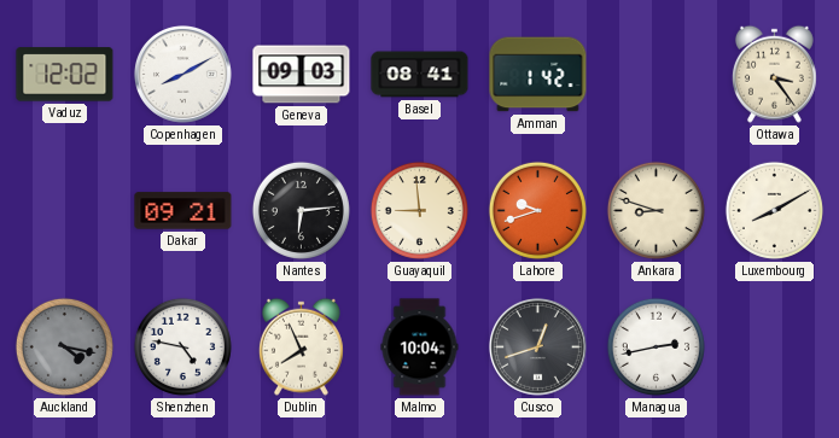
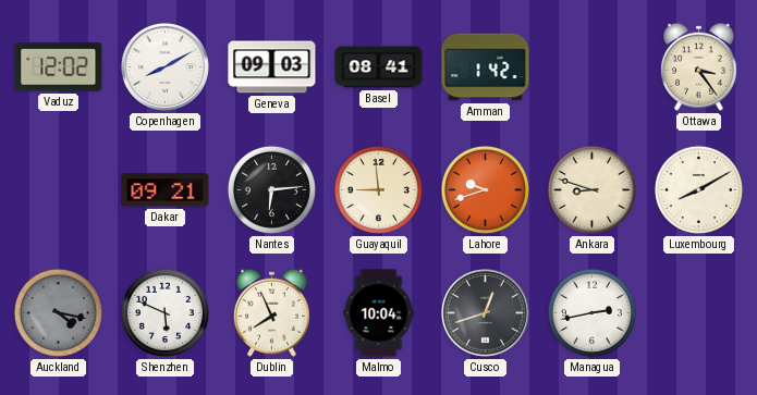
Shenzhen: 4:47 -> 5:49 (164, 312)
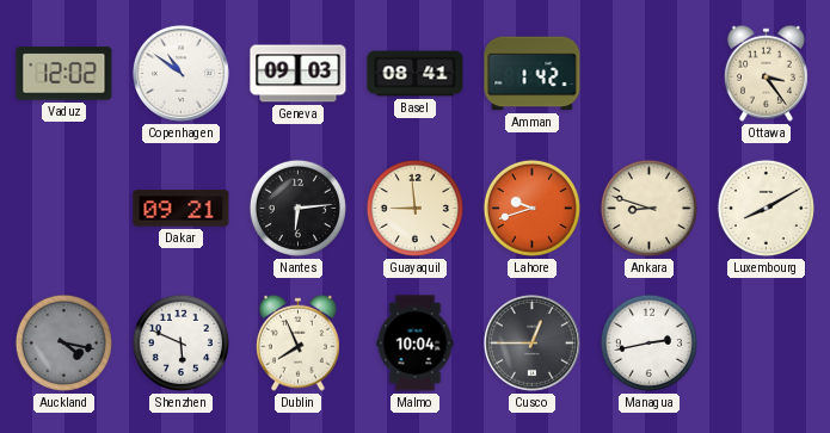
Copenhagen: 8:10 -> 10:51 (180, 73)
Cusco: 12:42 -> 12:45 (531, 342)
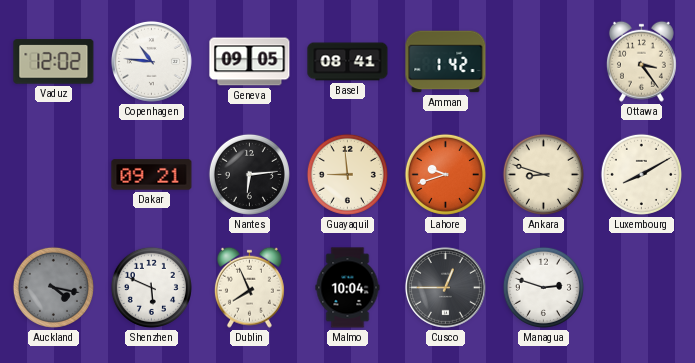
Copenhagen: 10:51 -> 10:46 (151, 61)
Geneva: 09:03 -> 09:05 (250, 62)
Managua: 2:43 -> 2:48 (543, 287)
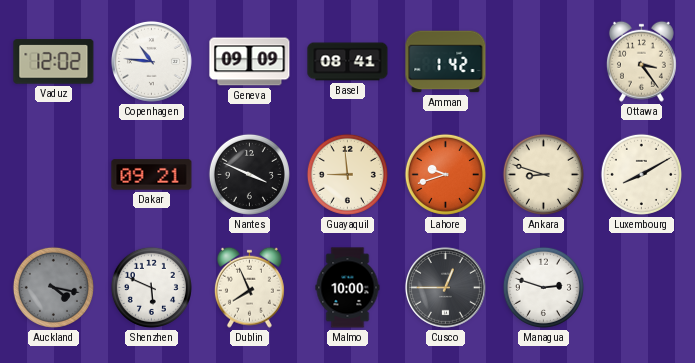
Geneva: 09:05 -> 09:09 (250, 62)
Nantes: 6:14 -> 3:49 (249, 174)
Malmo: 10:04 -> 10:00 (348, 288)
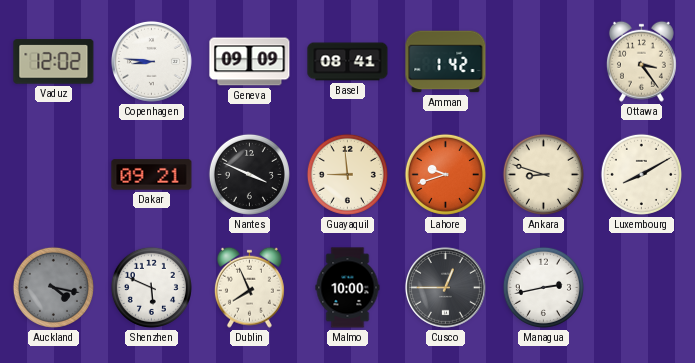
Copenhagen: 10:46 -> 8:46 (151, 61)
Managua: 2:48 -> 2:43 (543, 287)
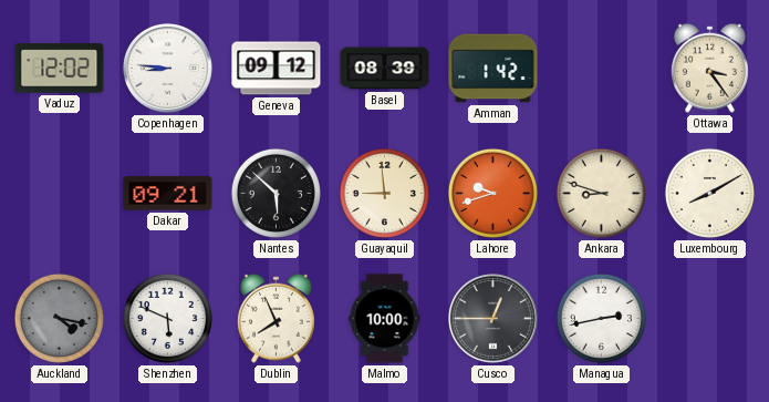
Geneva: 09:09 -> 09:12 (277, 69)
Basel: 08:41 -> 08:39 (385, 69)
Nantes: 3:49 -> 5:52 (276, 193)
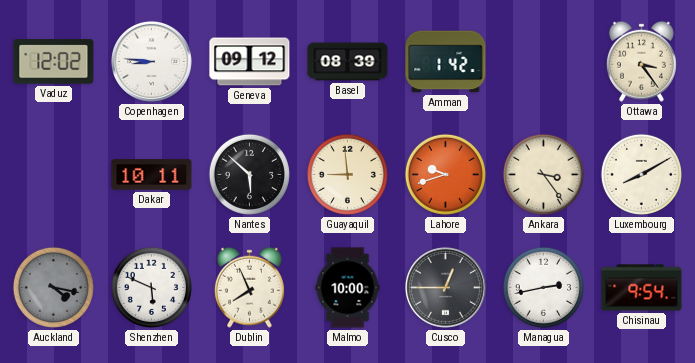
Dakar: 09:21 -> 10:11 (152, 175)
Ankara: 8:48 -> 3:24 (543, 174)
Chisinau: none -> 9:54 (642, 288)
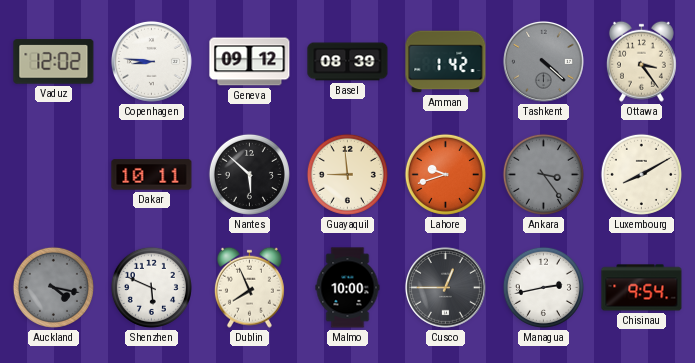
Tashkent: none -> 4:22 (543, 61)
Ankara dial: cream -> grey (543, 174)
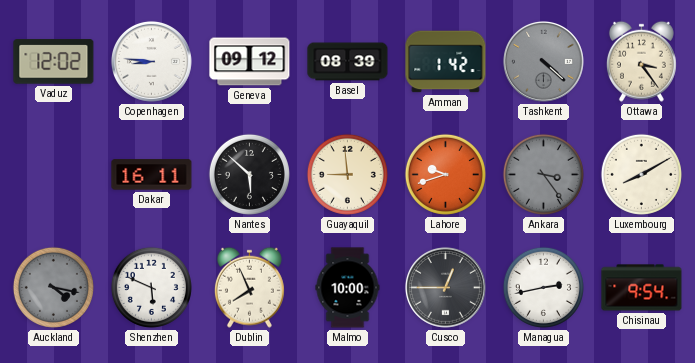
Dakar: 10:11 -> 16:11 (152, 175)
